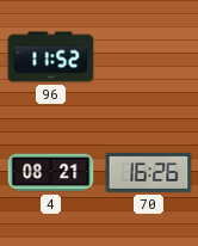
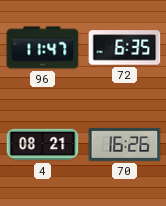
96: 11:52 -> 11:47 (43, 48)
72: none -> 6:35 (125, 48)
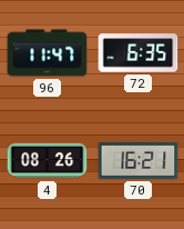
4: 08:21 -> 08:26 (48, 161)
70: 16:26 -> 16:21 (139, 160)
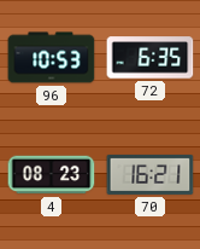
96: 11:47 -> 10:53 (52, 58)
4: 08:26 -> 08:23 (52, 175)
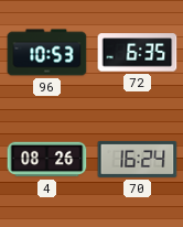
4: 08:23 -> 08:26 (47, 160)
70: 16:21 -> 16:24 (138, 159)
